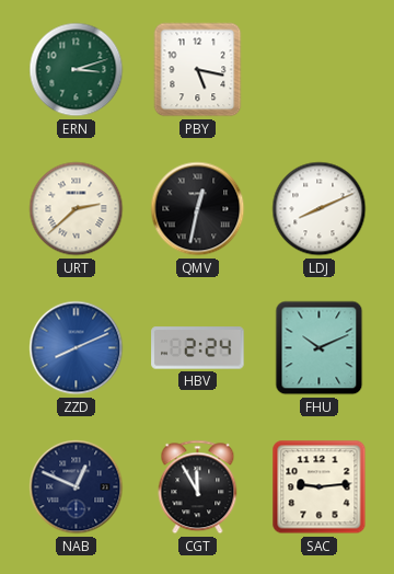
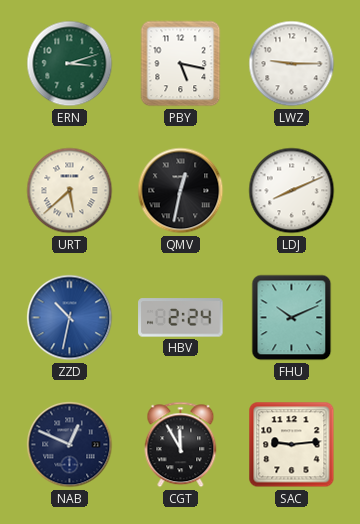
LWZ: none -> 9:15 (292, 64)
URT: 2:38 -> 5:38 (70, 191)
ZZD: 8:11 -> 10:32 (70, 318)
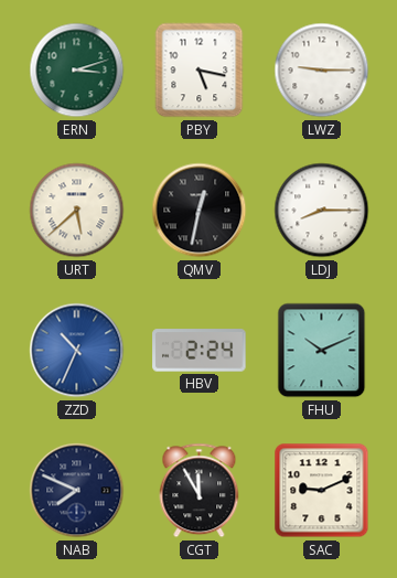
LDJ: 8:11 -> 8:15 (322, 211)
ZZD: 10:32 -> 10:34 (77, 351)
NAB: 12:49 -> 7:49 (77, 491)
SAC: 9:14 -> 9:11 (322, 491)
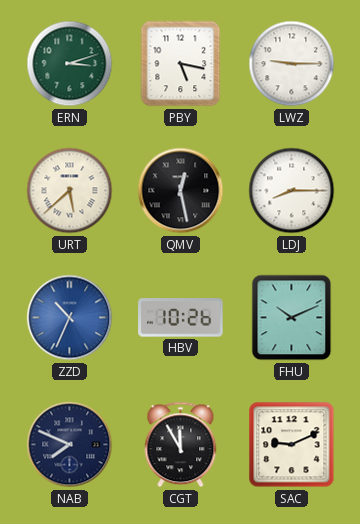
QMV: 12:32 -> 12:28 (181, 191)
HBV: 2:24 -> 10:26 (181, 318)
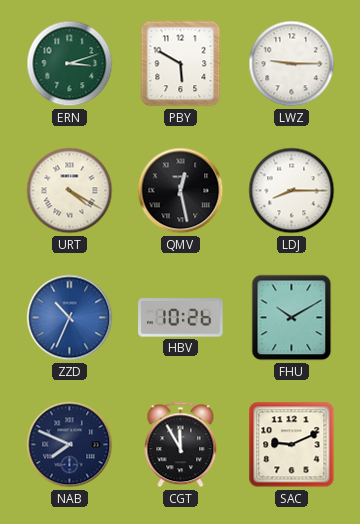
PBY: 5:17 -> 5:50 (181, 64)
URT: 5:38 -> 4:20 (70, 191)
FHU: 10:11 -> 10:10 (292, 318)
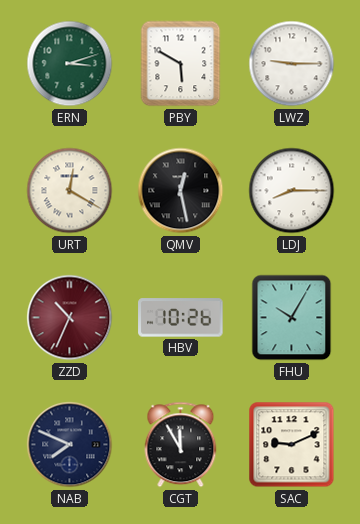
URT: 4:20 -> 12:20 (70, 191)
ZZD dial: blue -> burgundy (70, 318)
FHU: 10:10 -> 10:05 (292, 318)
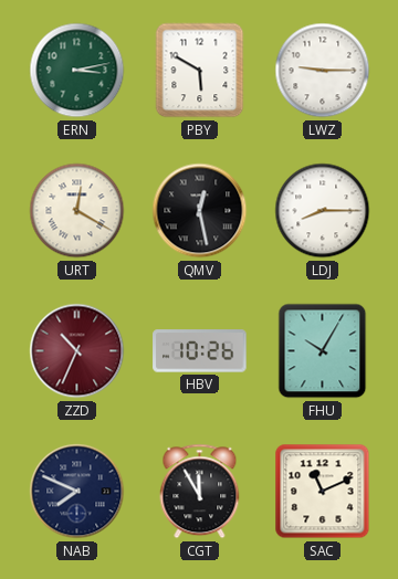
ERN: 3:12 -> 3:13 (77, 71)
SAC: 9:11 -> 11:11 (323, 492)
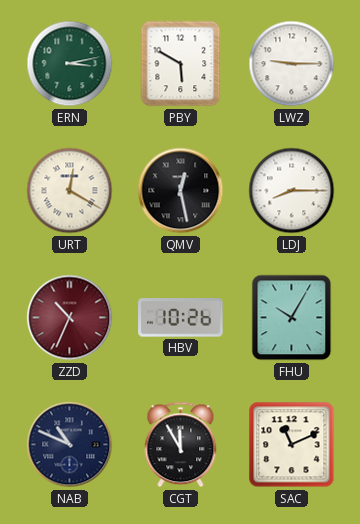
NAB: 7:49 -> 10:49 (70, 445)
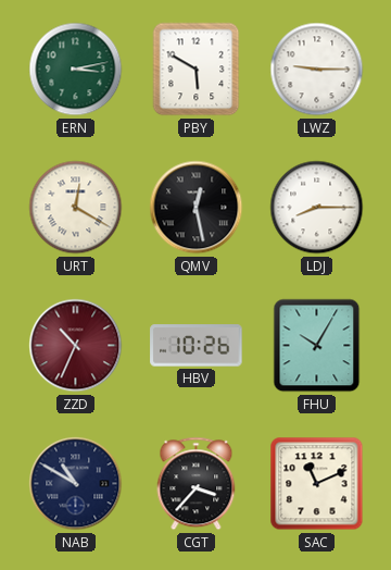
NAB: 10:49 -> 10:50 (76, 484)
CGT: 11:55 -> 3:37 (197, 484)
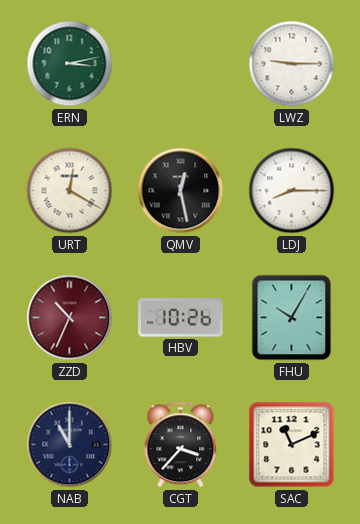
PBY: 5:50 -> none (197, 70)
NAB: 10:50 -> 11:00 (70, 445)
